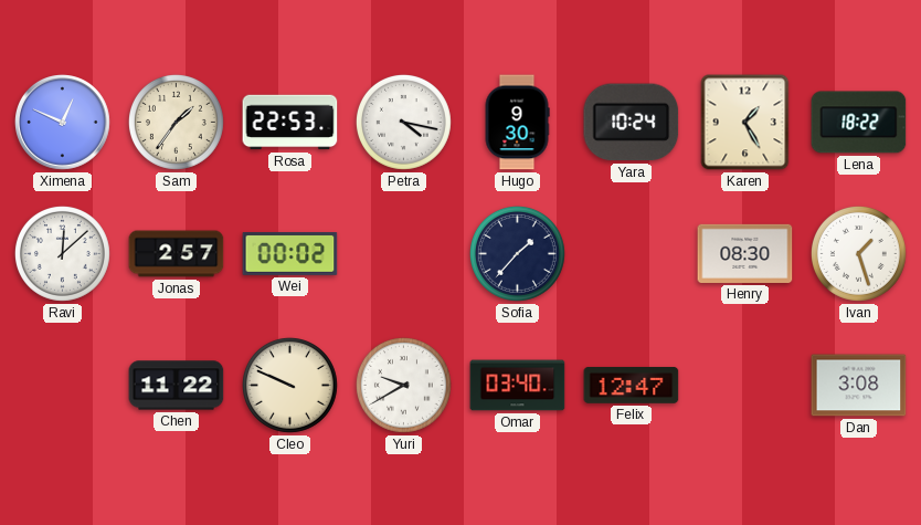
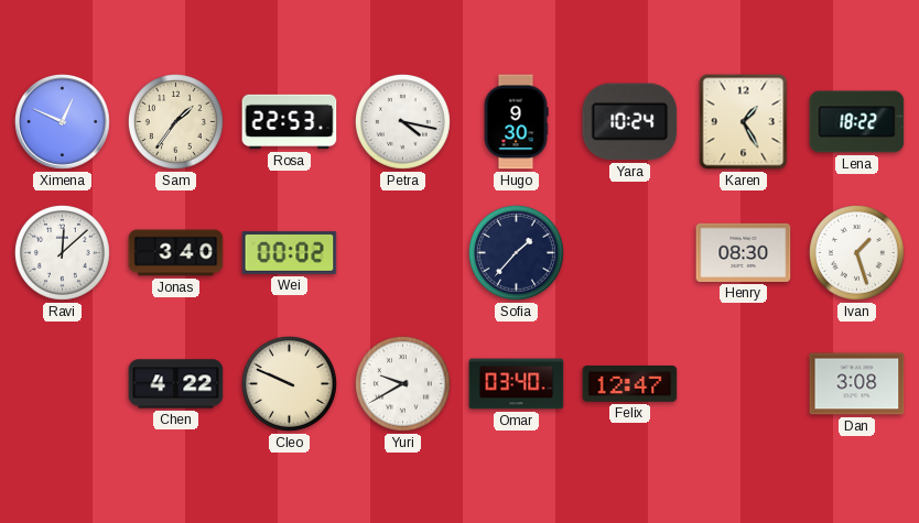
Jonas: 2:57 -> 3:40 (176, 253)
Chen: 11:22 -> 4:22 (176, 384)
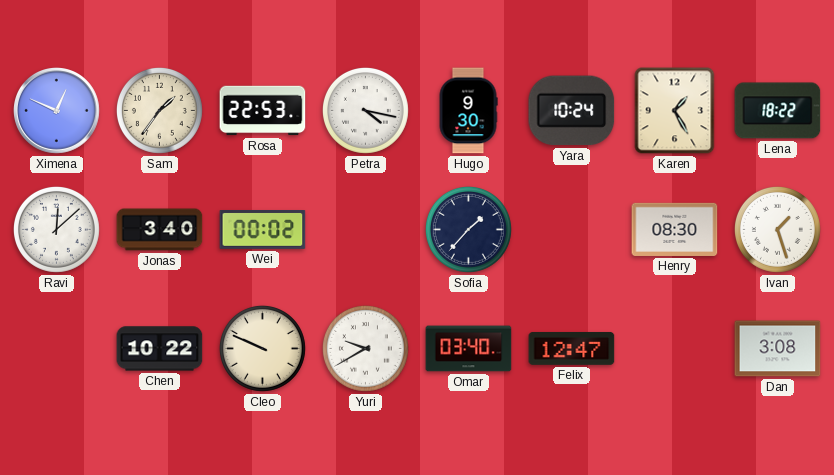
Chen: 4:22 -> 10:22 (160, 349)
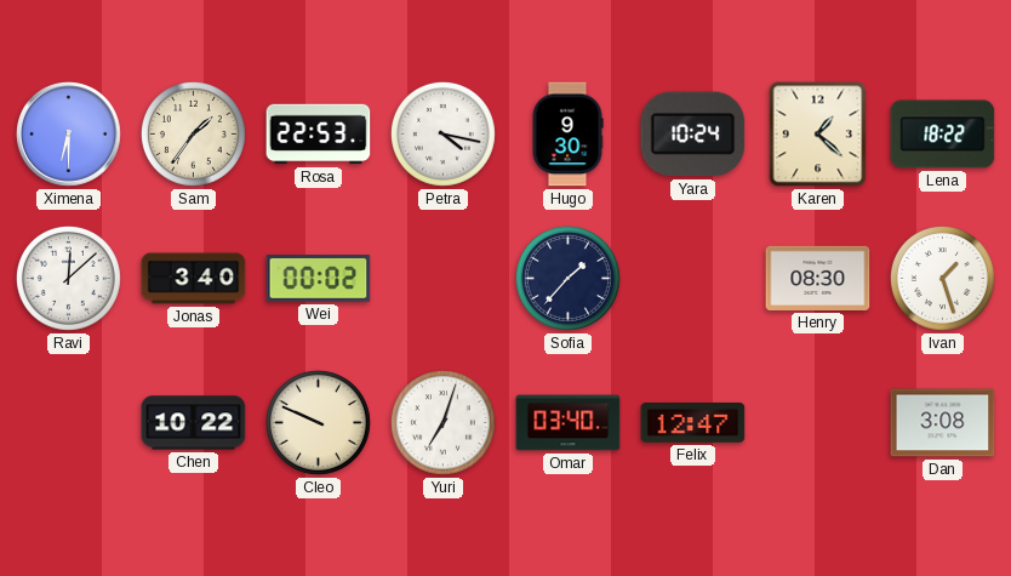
Ximena: 12:49 -> 6:30 (69, 135)
Karen: 1:25 -> 1:22 (818, 135)
Yuri: 9:40 -> 7:03 (442, 422)
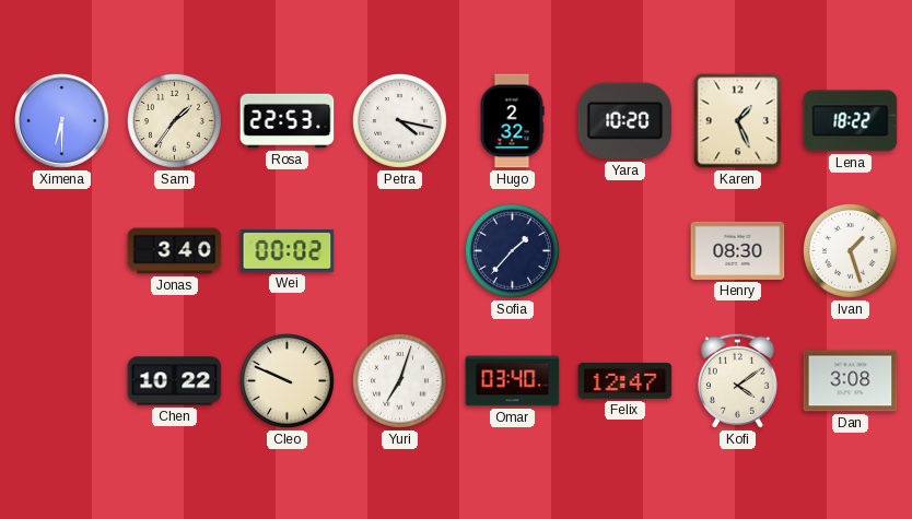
Hugo: 9:30 -> 2:32 (512, 121)
Yara: 10:24 -> 10:20 (625, 121)
Karen: 1:22 -> 1:26 (738, 121)
Ravi: 12:08 -> none (68, 278)
Kofi: none -> 4:09 (737, 380)
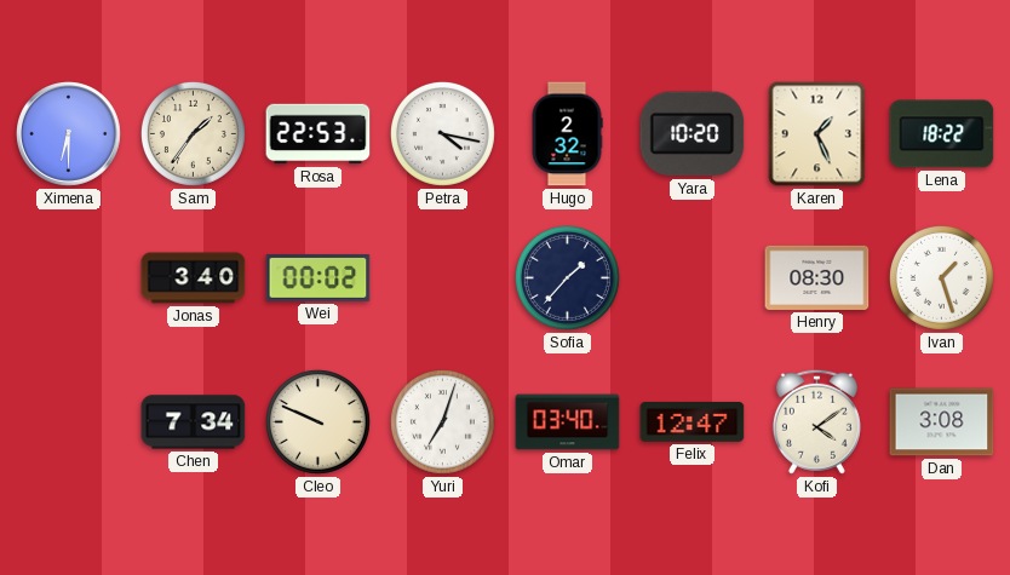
Chen: 10:22 -> 7:34 (194, 422)
